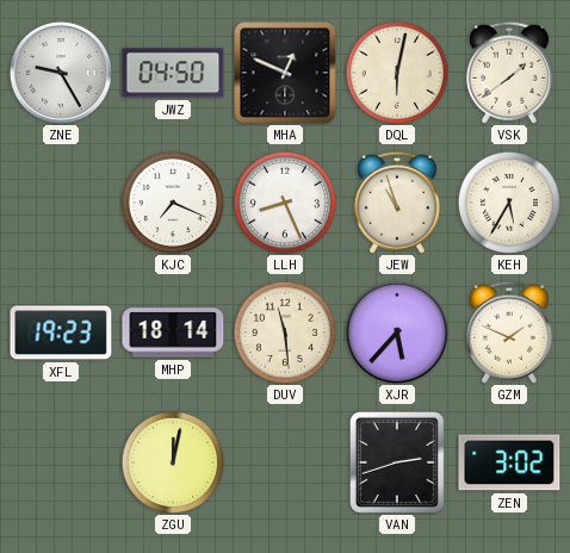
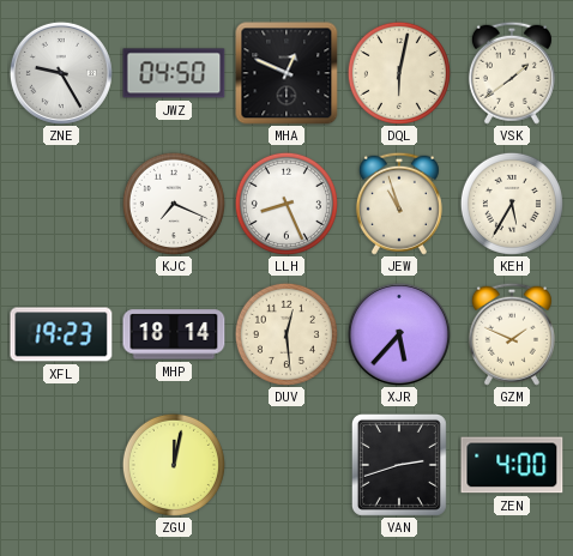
DUV: 11:29 -> 12:29 (286, 334)
ZEN: 3:02 -> 4:00 (512, 465)
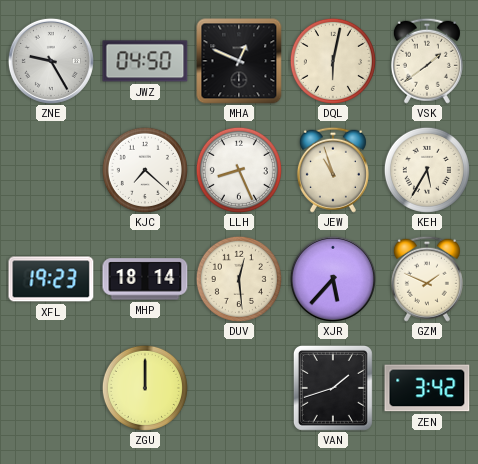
KJC: 7:19 -> 7:22 (145, 170)
ZGU: 12:02 -> 12:00 (145, 388)
VAN: 2:42 -> 1:42 (333, 388)
ZEN: 4:00 -> 3:42 (427, 388)
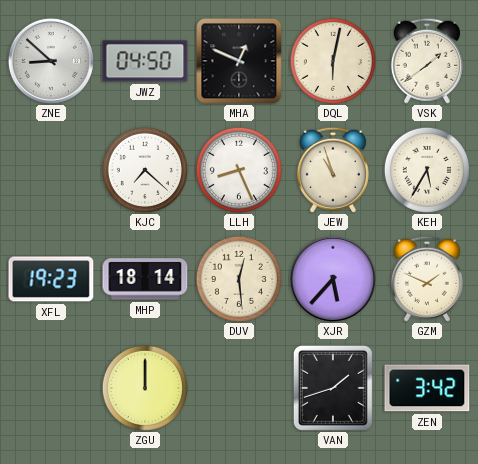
ZNE: 9:25 -> 8:52 (51, 61)
